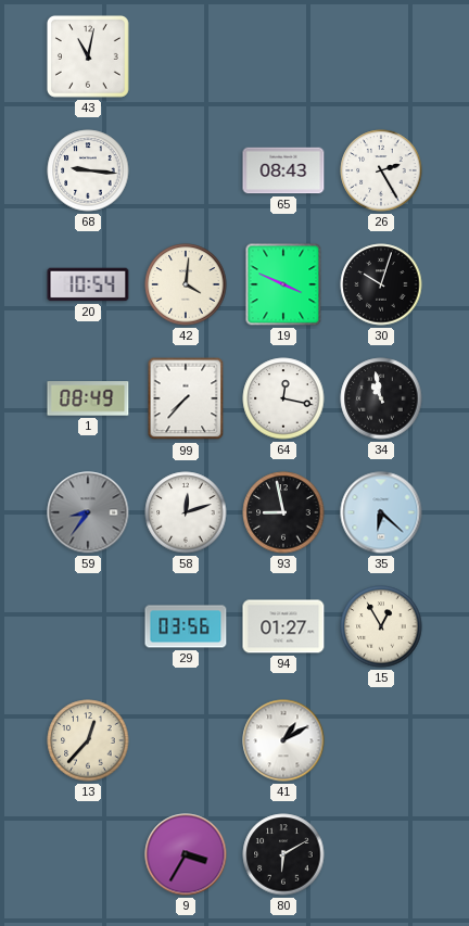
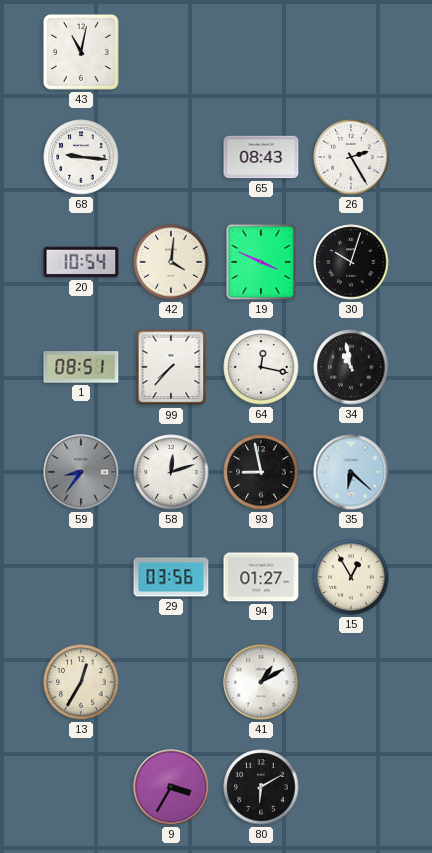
1: 08:49 -> 08:51 (81, 367)
13: 12:37 -> 12:35 (81, 682)
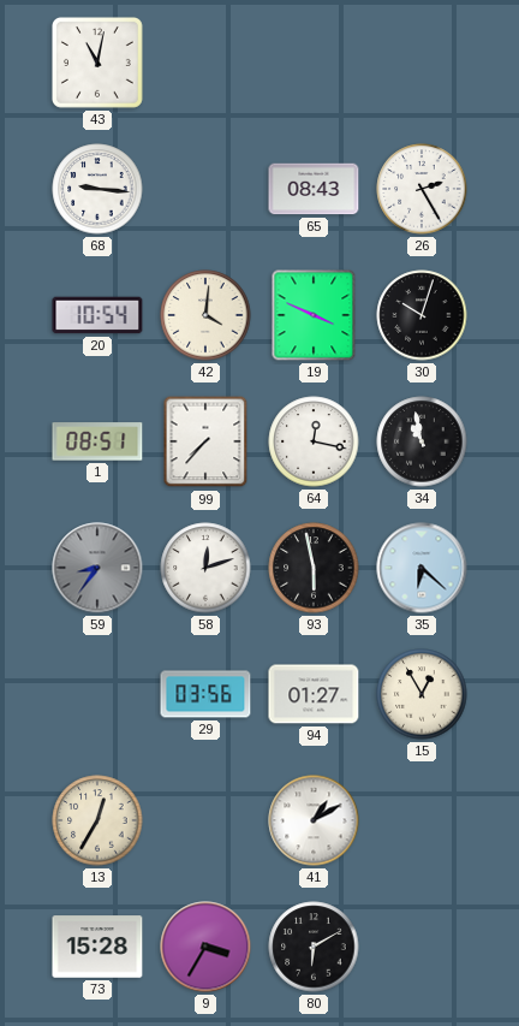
93: 8:58 -> 5:58 (314, 568)
73: none -> 15:28 (97, 947)
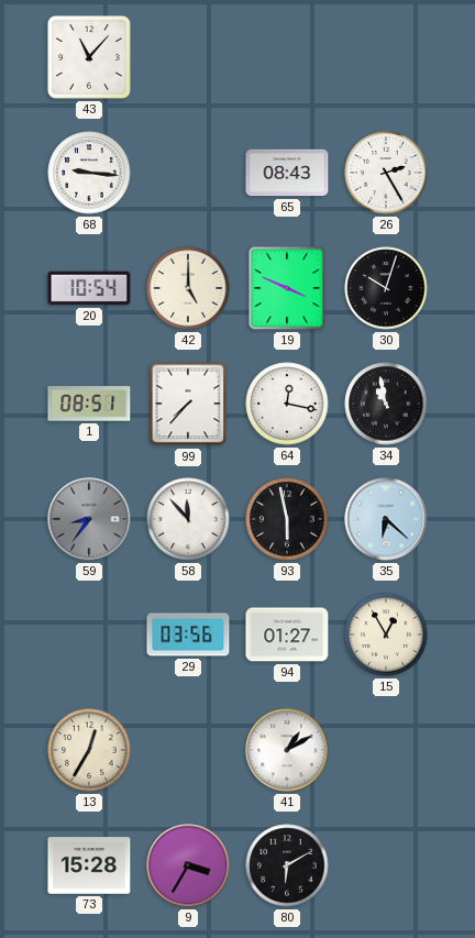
43: 11:02 -> 11:07 (89, 57)
42: 4:01 -> 5:00 (188, 288)
58: 12:12 -> 11:53 (188, 519)
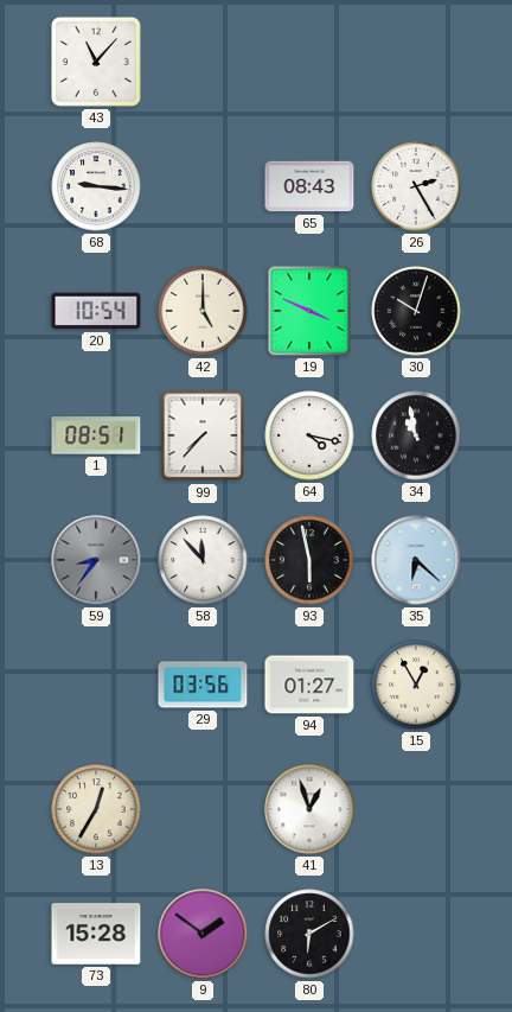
64: 12:17 -> 4:17 (309, 435)
41: 1:10 -> 12:57 (309, 809)
9: 3:35 -> 1:51 (203, 934)
